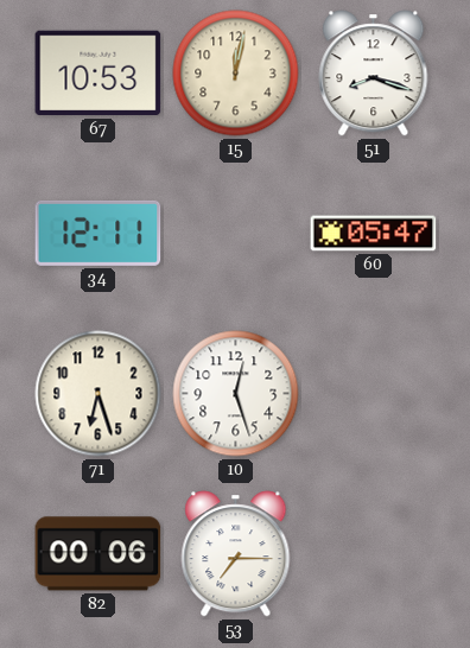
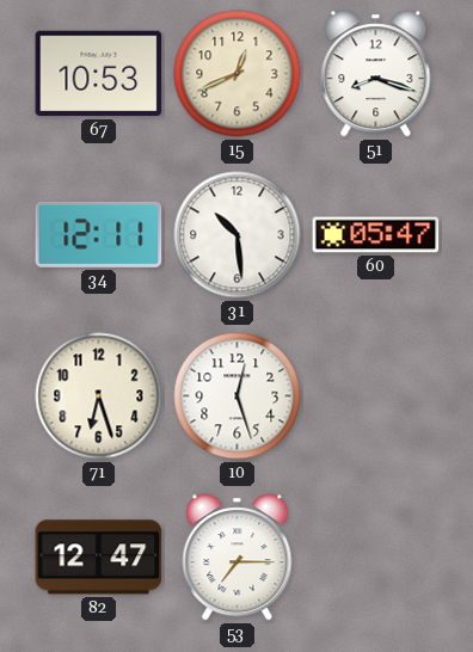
15: 12:02 -> 12:41 (238, 74)
31: none -> 10:29 (238, 235)
82: 00:06 -> 12:47 (99, 558)
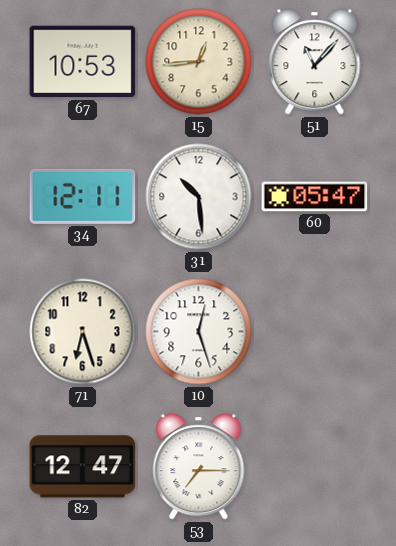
15: 12:41 -> 12:44 (199, 62)
51: 8:18 -> 11:07 (315, 62)
